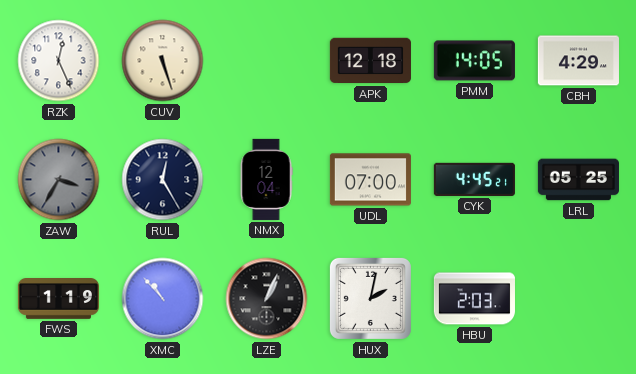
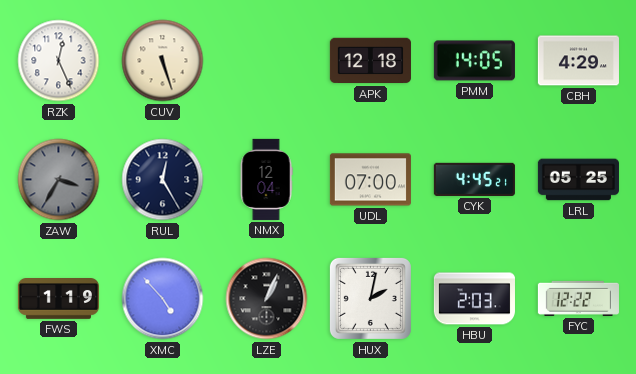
XMC: 10:53 -> 4:53 (163, 299)
FYC: none -> 12:22 (578, 298)
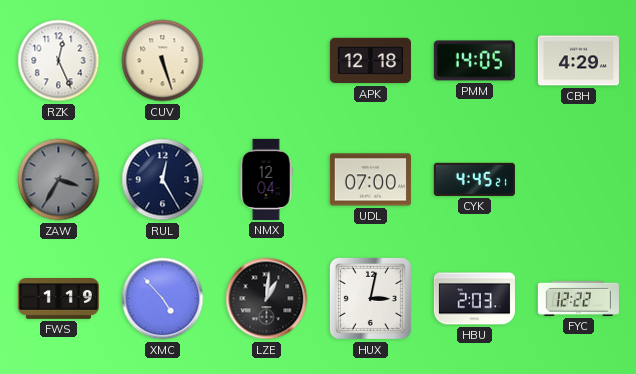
LRL: 05:25 -> none (578, 180)
LZE: 1:04 -> 1:01 (267, 299)
HUX: 2:02 -> 3:02 (370, 298)
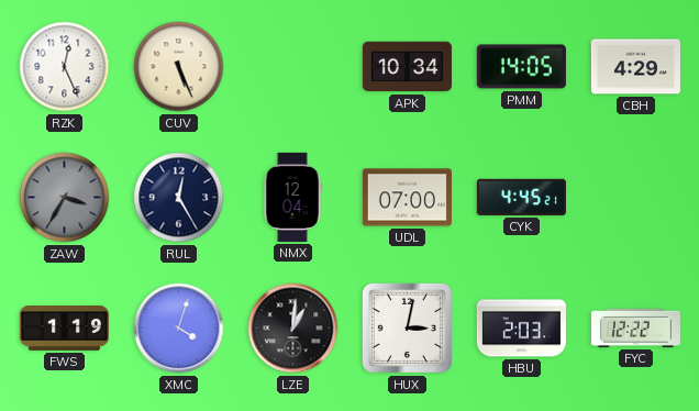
CUV: 5:27 -> 5:26 (179, 67)
APK: 12:18 -> 10:34 (407, 67)
XMC: 4:53 -> 4:03 (179, 329)
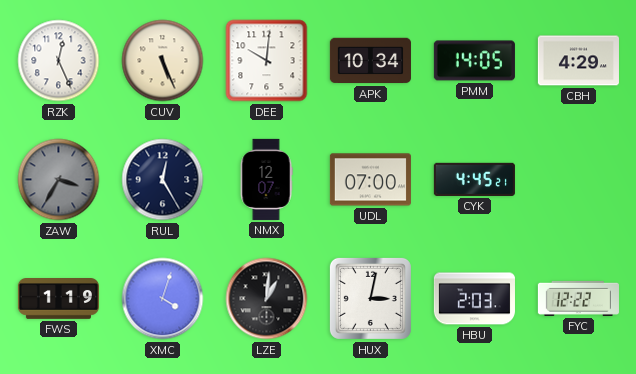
DEE: none -> 10:01 (267, 61)
NMX: 12:04 -> 12:07 (266, 179)
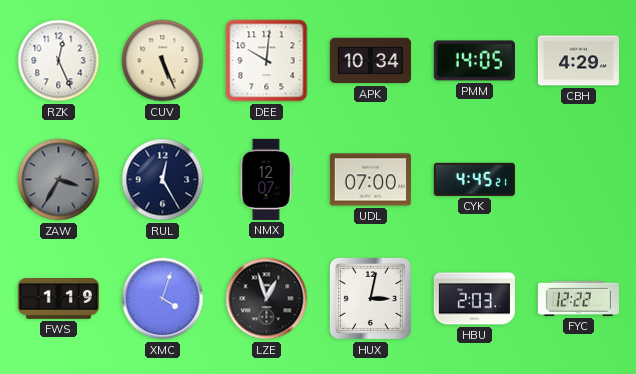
LZE: 1:01 -> 12:57 (267, 299)
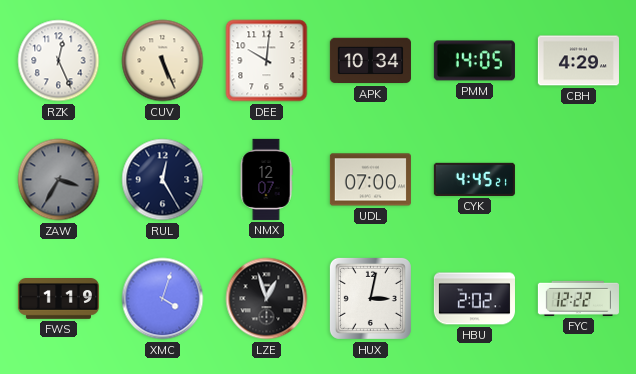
HBU: 2:03 -> 2:02 (474, 299)
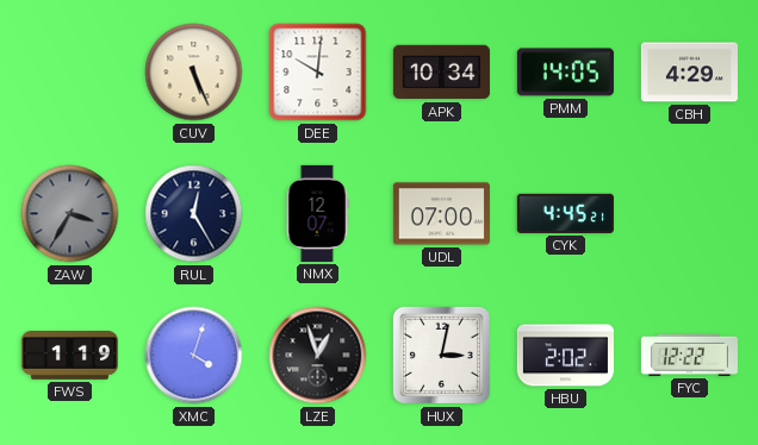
RZK: 12:26 -> none (59, 61)
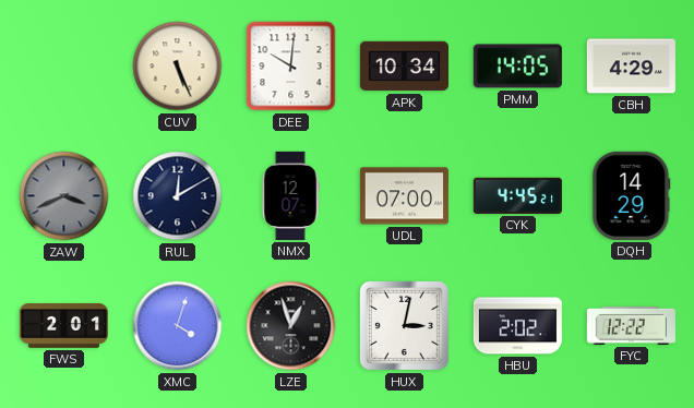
ZAW: 3:35 -> 3:41 (64, 196)
RUL: 12:25 -> 12:10 (178, 196)
DQH: none -> 14:29 (632, 195)
FWS: 1:19 -> 2:01 (63, 326)
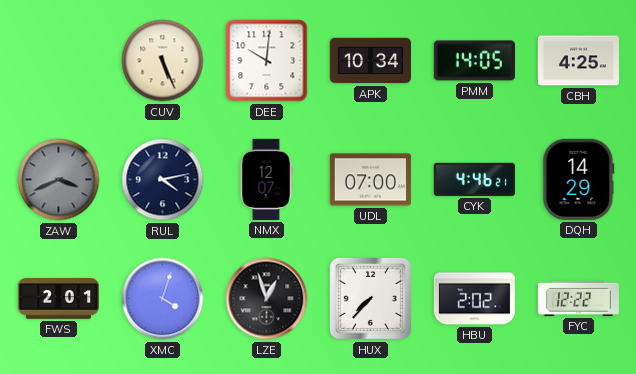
CBH: 4:29 -> 4:25 (578, 61)
RUL: 12:10 -> 4:13 (163, 180)
CYK: 4:45 -> 4:46 (474, 179)
HUX: 3:02 -> 7:37 (370, 298)
